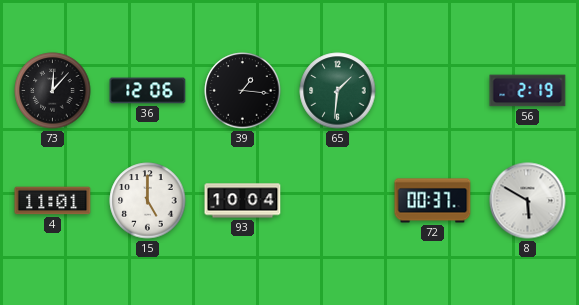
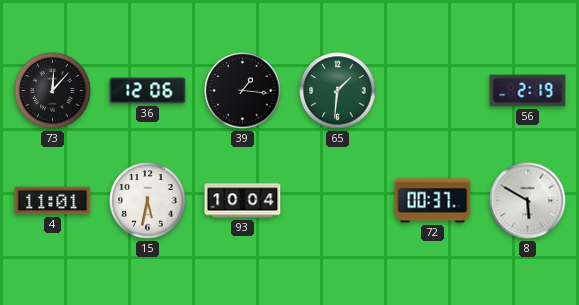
15: 5:00 -> 5:32 (148, 201)
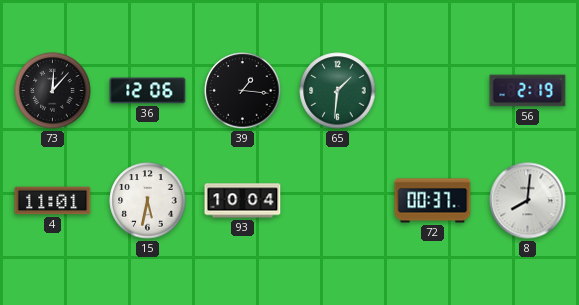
8: 5:50 -> 8:01 (528, 201)
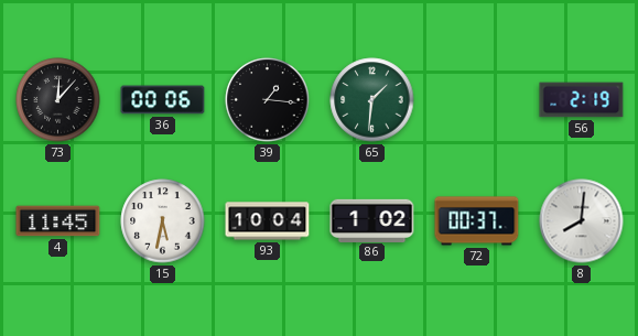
36: 12:06 -> 00:06 (163, 100)
4: 11:01 -> 11:45 (58, 221)
86: none -> 1:02 (372, 220)
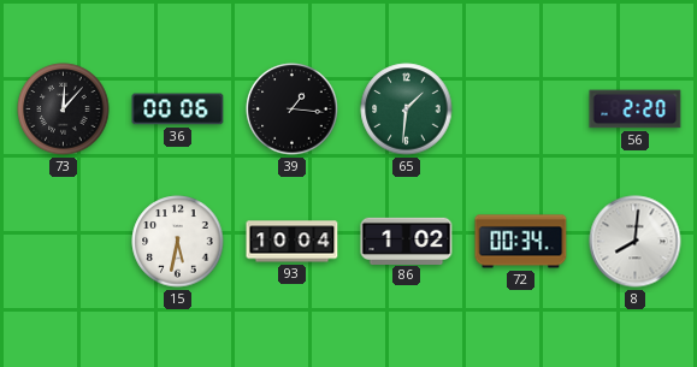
56: 2:19 -> 2:20 (636, 109)
4: 11:45 -> none (58, 221)
72: 00:37 -> 00:34 (521, 242)
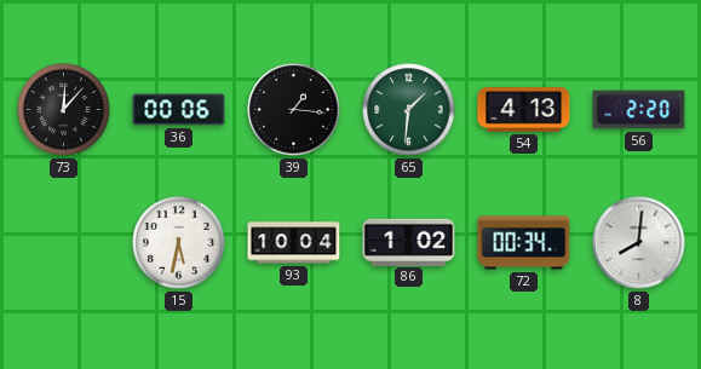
54: none -> 4:13 (524, 110)
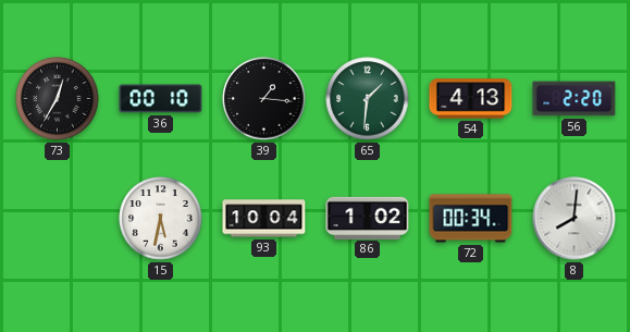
73: 12:07 -> 12:35 (58, 99)
36: 00:06 -> 00:10 (161, 99)
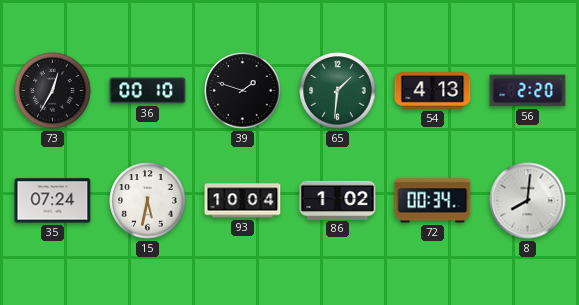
39: 1:16 -> 1:48 (243, 91)
35: none -> 07:24 (53, 201)
